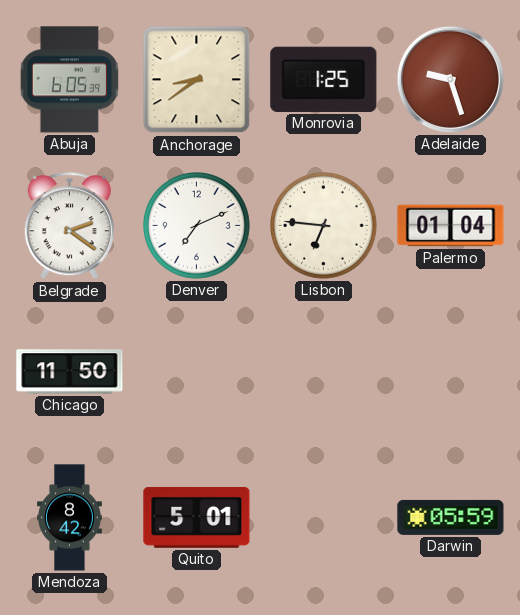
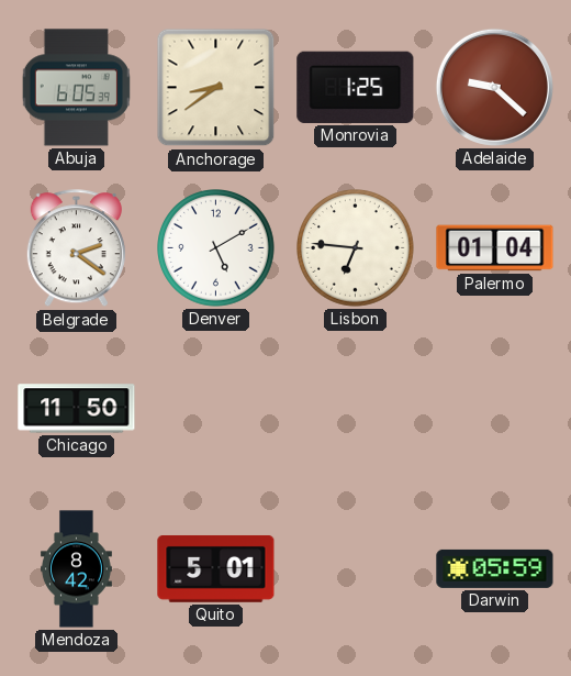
Adelaide: 9:27 -> 9:22 (494, 87)
Denver: 7:11 -> 5:10 (216, 248)
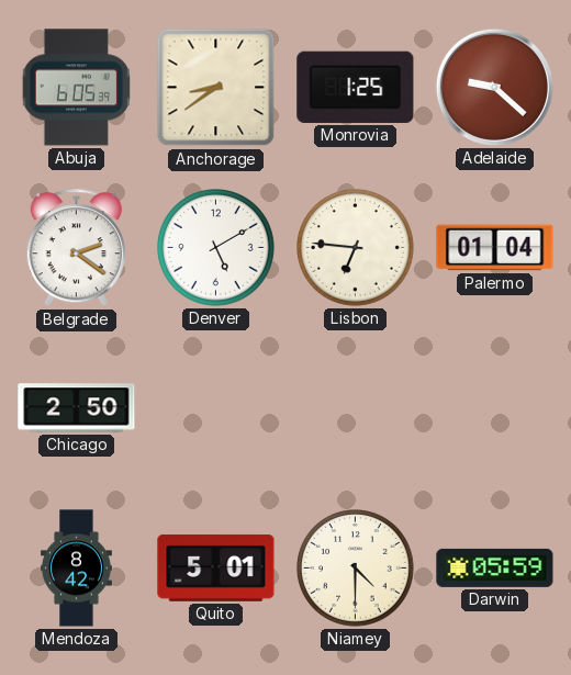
Chicago: 11:50 -> 2:50 (77, 408)
Niamey: none -> 4:30 (356, 569)
